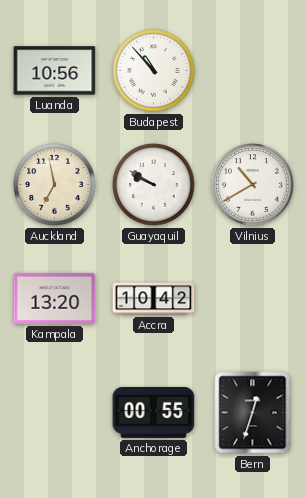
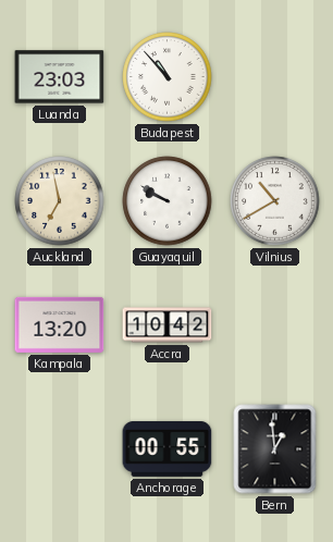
Luanda: 10:56 -> 23:03 (60, 77)
Bern: 12:33 -> 12:59 (275, 449)
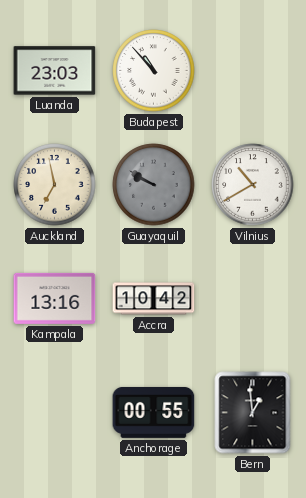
Guayaquil dial: white -> grey (154, 185)
Kampala: 13:20 -> 13:16 (55, 298)
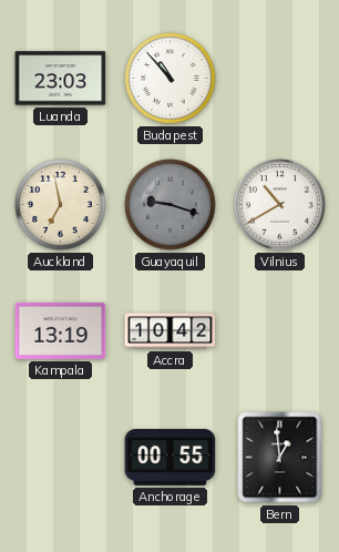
Guayaquil: 9:50 -> 9:18 (171, 205)
Kampala: 13:16 -> 13:19 (61, 330)
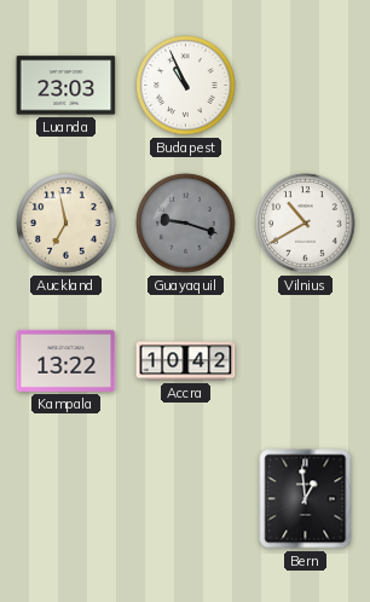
Budapest: 10:53 -> 10:56 (186, 86)
Kampala: 13:19 -> 13:22 (67, 360)
Anchorage: 00:55 -> none (171, 457)
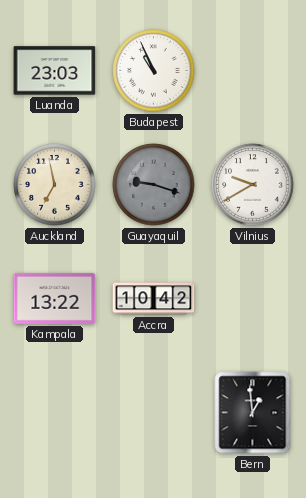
Vilnius: 10:40 -> 9:40 (253, 185)
